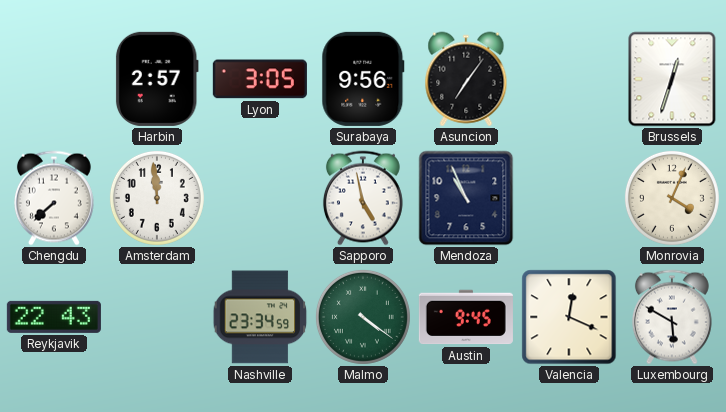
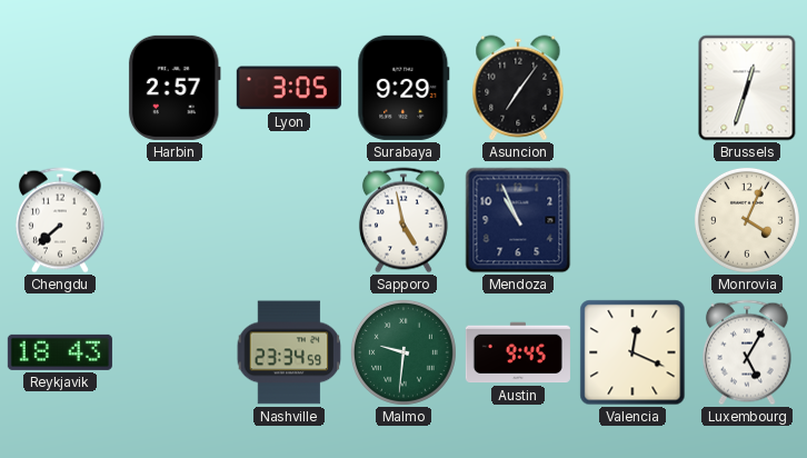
Surabaya: 9:56 -> 9:29 (403, 88)
Amsterdam: 11:59 -> none (157, 198)
Reykjavik: 22:43 -> 18:43 (60, 352)
Malmo: 4:21 -> 9:31 (403, 352)
Luxembourg: 5:50 -> 5:05 (747, 352)
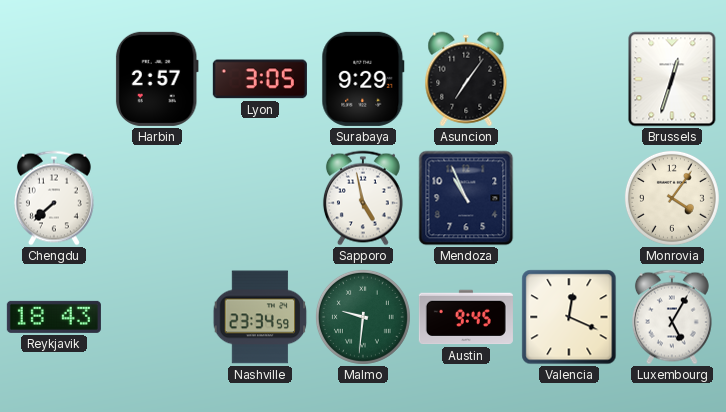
Monrovia: 4:04 -> 4:06 (672, 198)
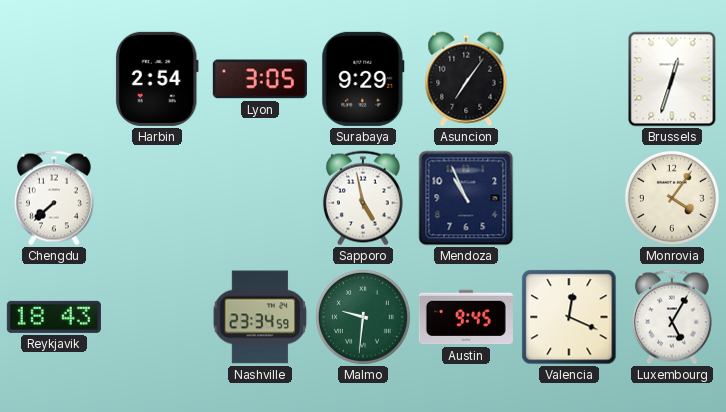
Harbin: 2:57 -> 2:54 (157, 79)
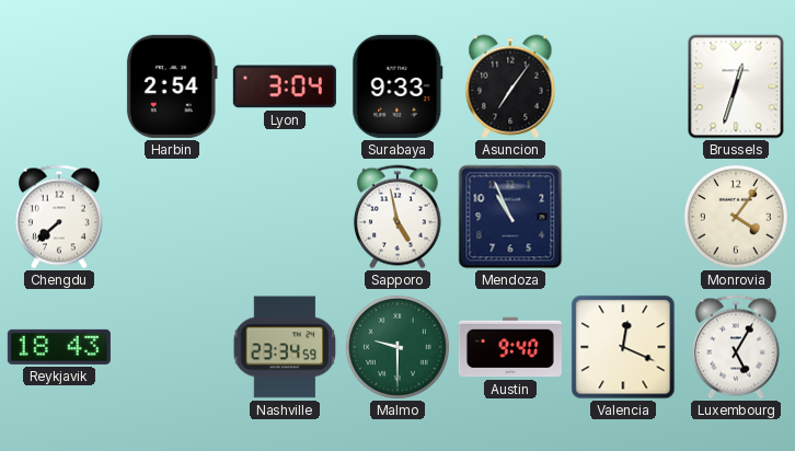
Lyon: 3:05 -> 3:04 (285, 86)
Surabaya: 9:29 -> 9:33 (397, 86)
Malmo: 9:31 -> 9:30 (397, 347)
Austin: 9:45 -> 9:40 (510, 347)
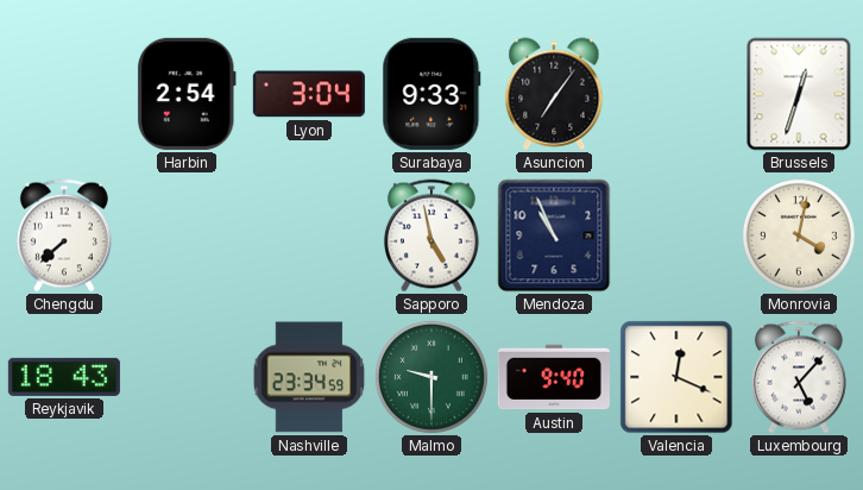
Monrovia: 4:06 -> 4:02 (799, 235)
Luxembourg: 5:05 -> 5:07 (799, 377)
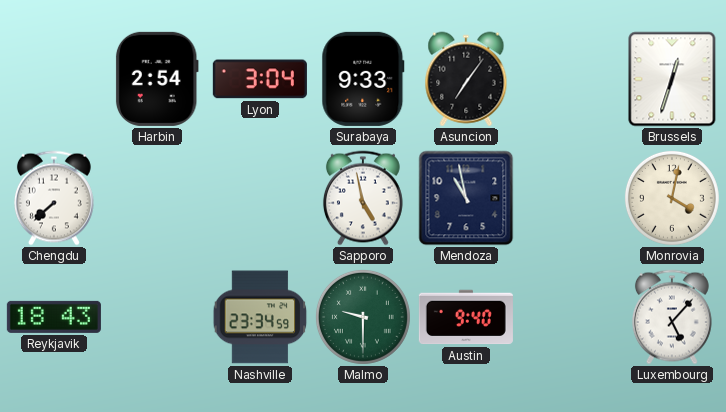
Mendoza: 10:56 -> 10:58 (466, 198)
Valencia: 12:19 -> none (676, 377)
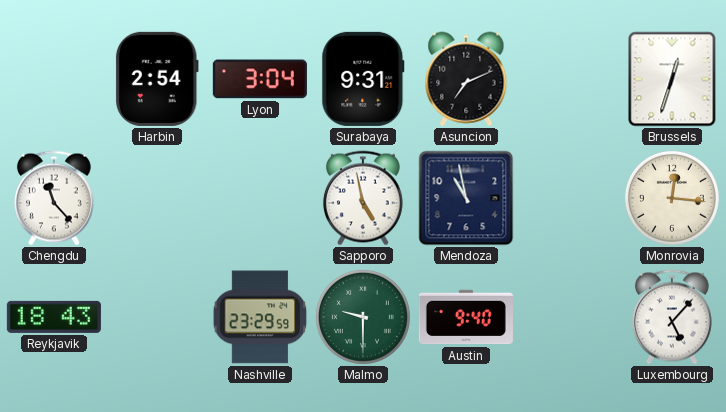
Surabaya: 9:33 -> 9:31 (363, 79)
Asuncion: 7:06 -> 7:11 (466, 79)
Chengdu: 7:38 -> 11:23 (54, 198)
Monrovia: 4:02 -> 12:16 (672, 198)
Nashville: 23:34 -> 23:29 (260, 317)
